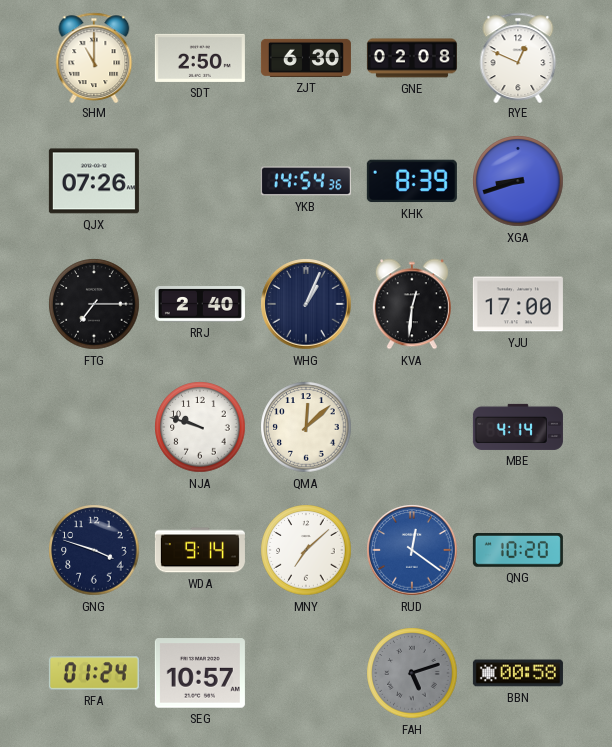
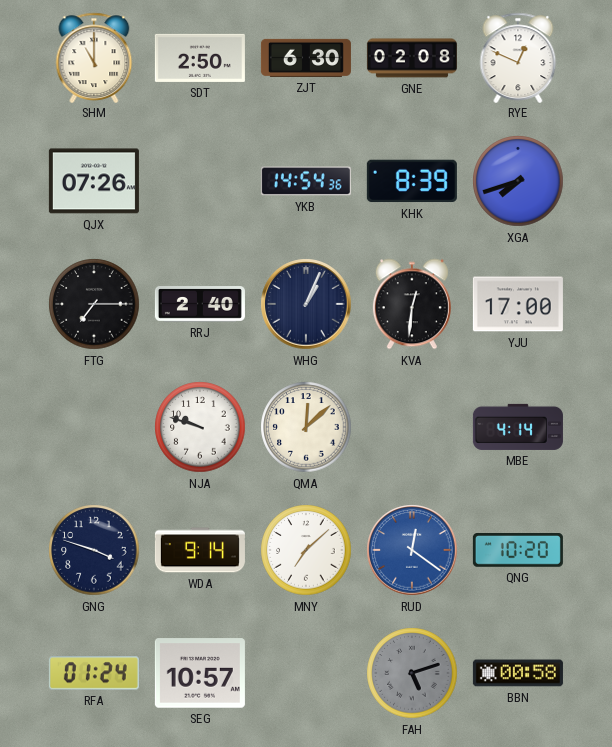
XGA: 8:42 -> 7:42 (518, 181)
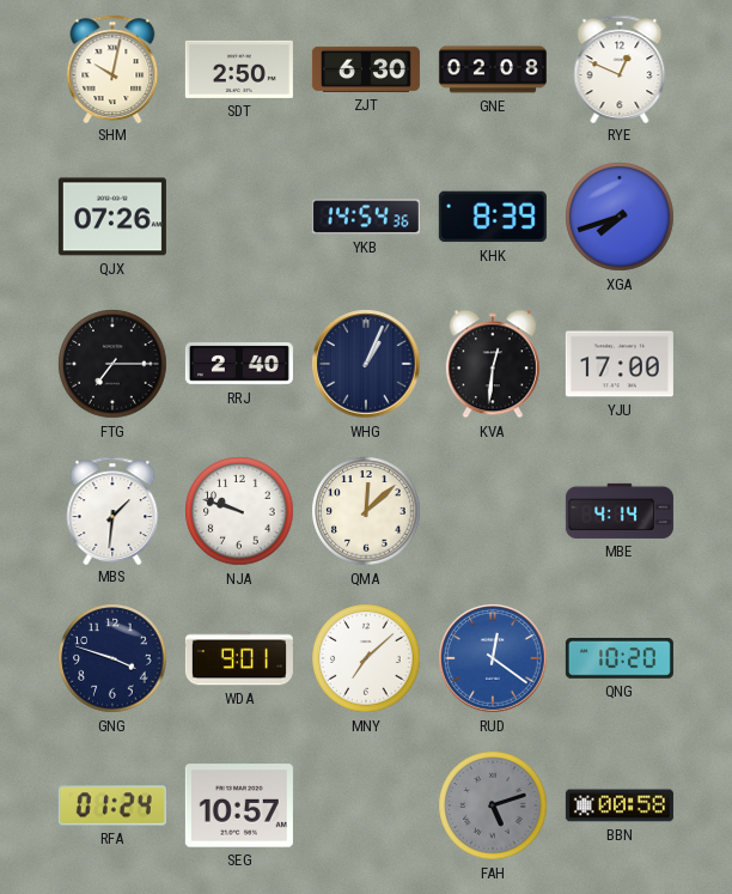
SHM: 11:00 -> 10:02 (112, 68)
MBS: none -> 1:31 (112, 510)
WDA: 9:14 -> 9:01 (239, 658)
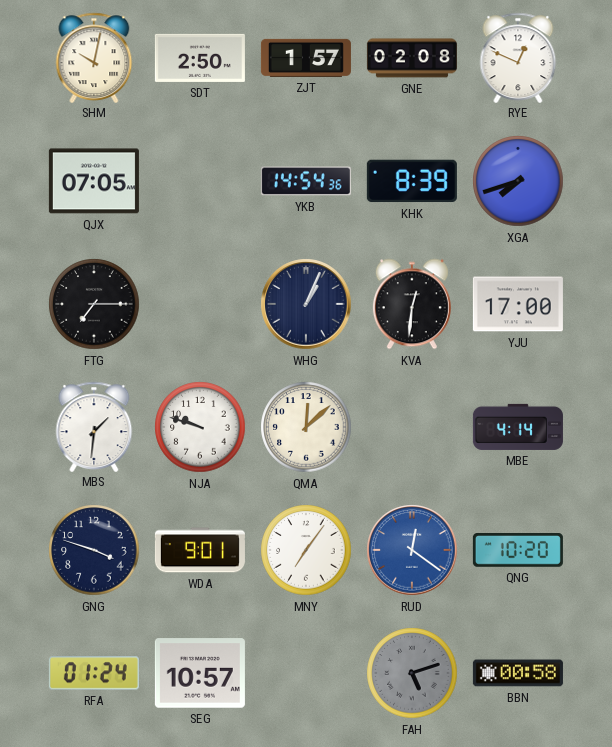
ZJT: 6:30 -> 1:57 (306, 58)
QJX: 07:26 -> 07:05 (94, 181)
RRJ: 2:40 -> none (239, 365)
MNY: 7:08 -> 7:06 (306, 550)
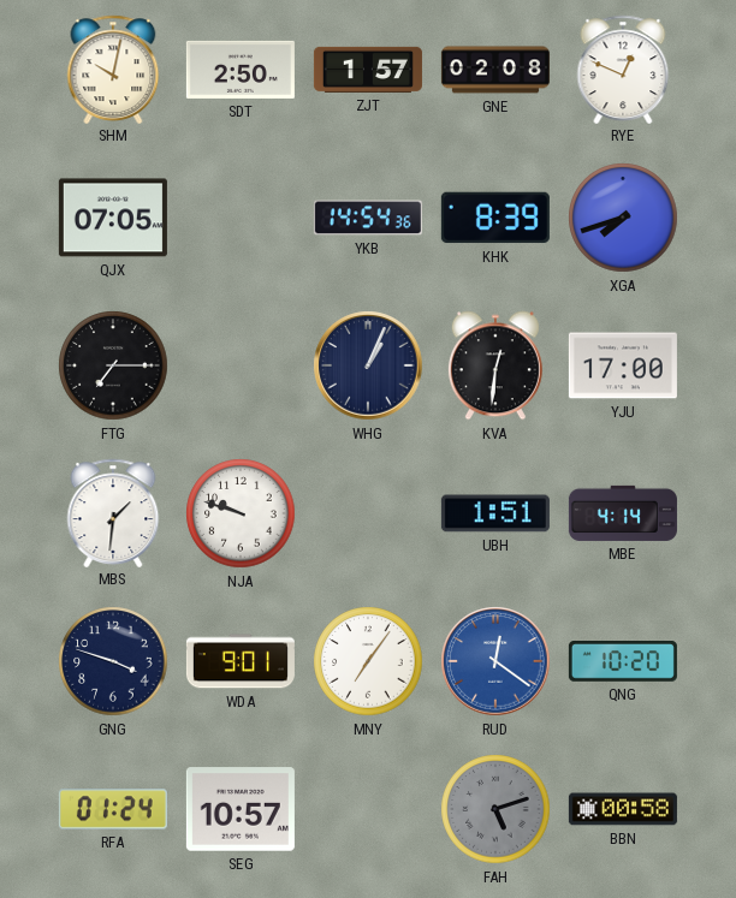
QMA: 12:08 -> none (306, 427)
UBH: none -> 1:51 (495, 513)
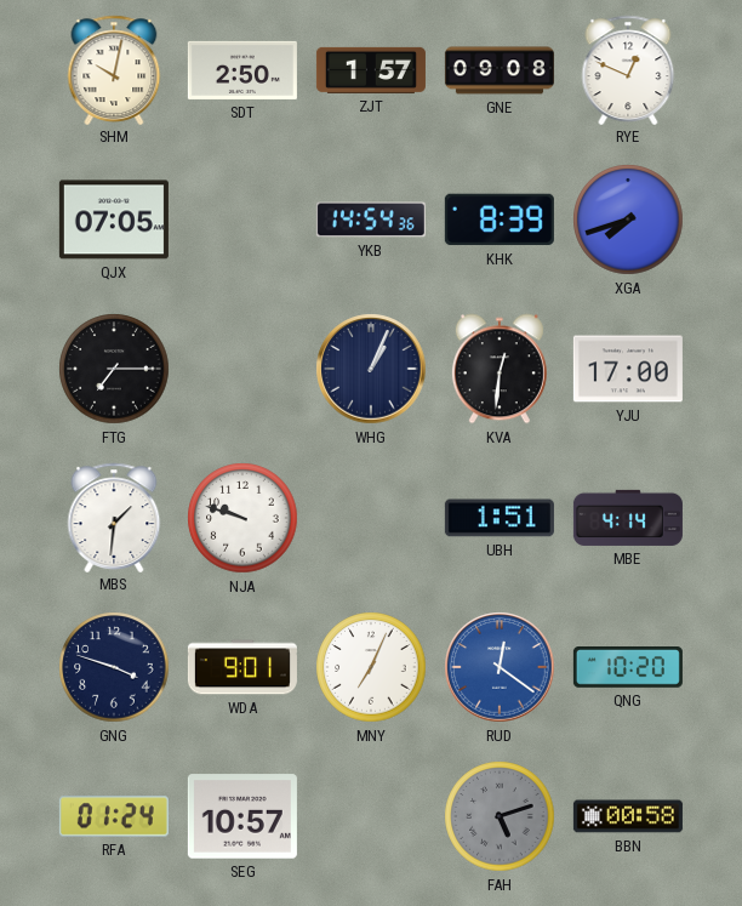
GNE: 02:08 -> 09:08 (500, 70)
MNY: 7:06 -> 7:04 (371, 667)
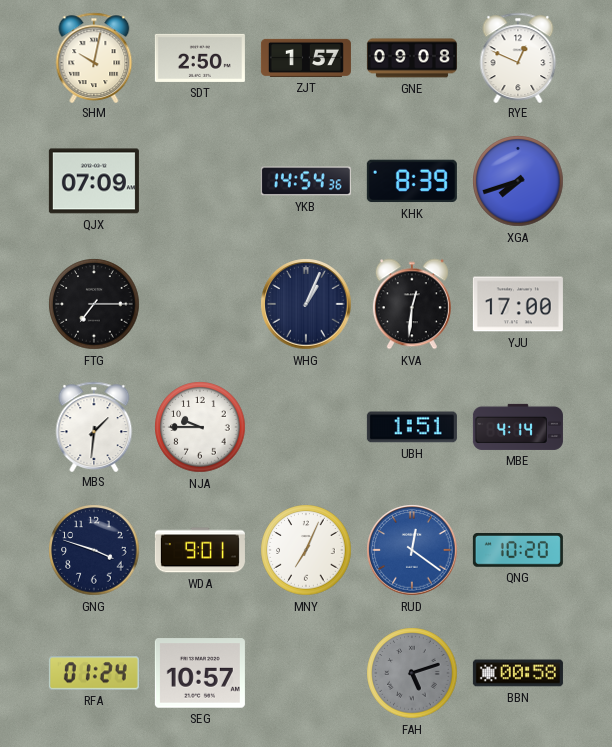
QJX: 07:05 -> 07:09 (94, 181)
NJA: 9:48 -> 9:45 (200, 427)
